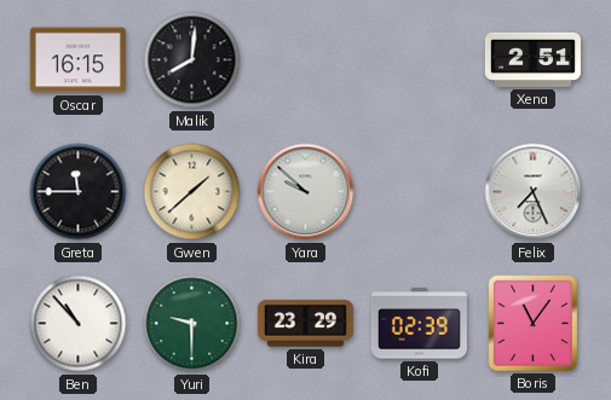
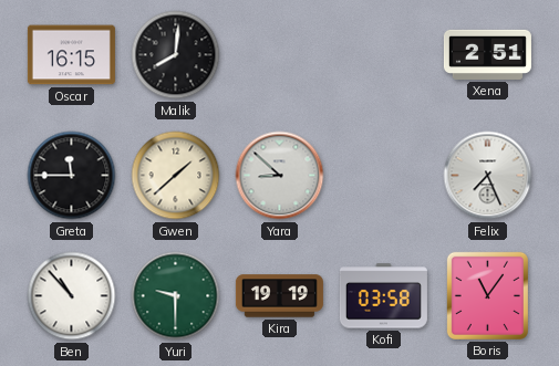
Yara: 9:52 -> 8:52 (280, 176)
Kira: 23:29 -> 19:19 (279, 296)
Kofi: 02:39 -> 03:58 (383, 296)
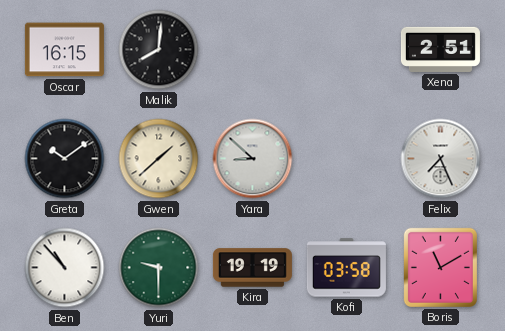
Greta: 11:45 -> 10:09 (65, 159)
Boris: 11:06 -> 11:10 (440, 267)
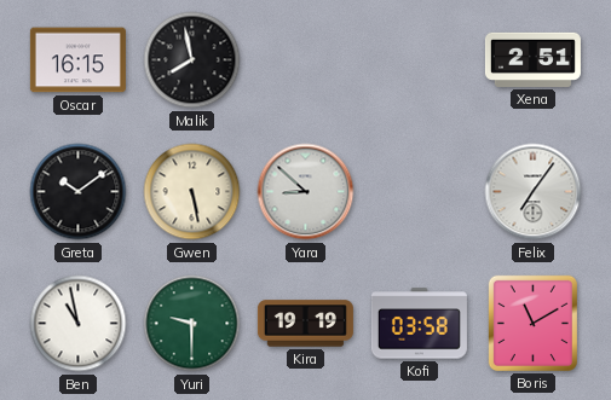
Malik: 8:01 -> 7:58 (192, 60)
Gwen: 1:38 -> 5:28 (192, 192)
Felix: 7:26 -> 7:06 (534, 192)
Ben: 10:53 -> 10:58 (79, 324)
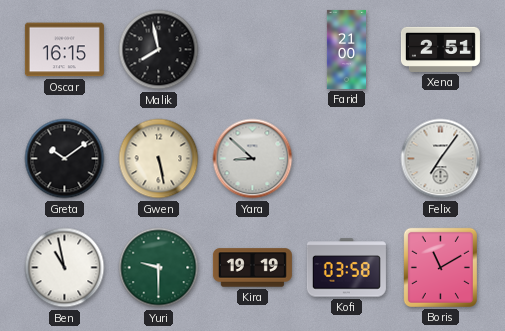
Farid: none -> 21:00 (346, 49)
